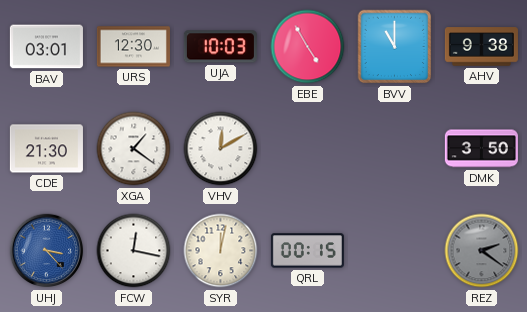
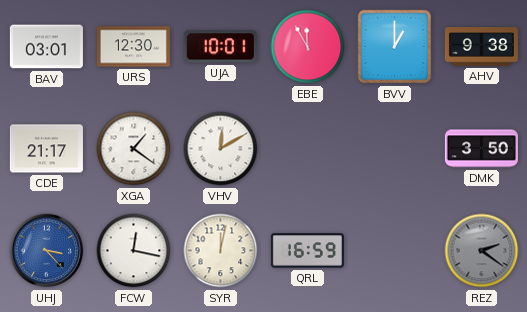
UJA: 10:03 -> 10:01 (220, 47)
EBE: 4:55 -> 11:55 (308, 47)
BVV: 11:00 -> 1:00 (395, 47)
CDE: 21:30 -> 21:17 (46, 149)
QRL: 00:15 -> 16:59 (307, 251)
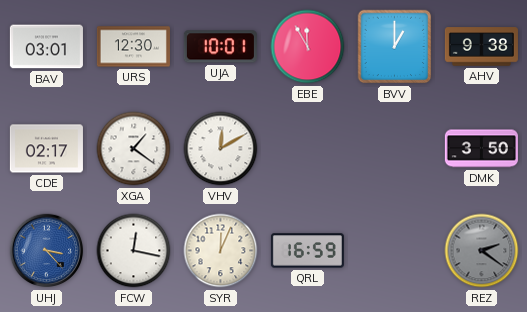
CDE: 21:17 -> 02:17 (46, 149)
SYR: 12:02 -> 12:04 (221, 251)
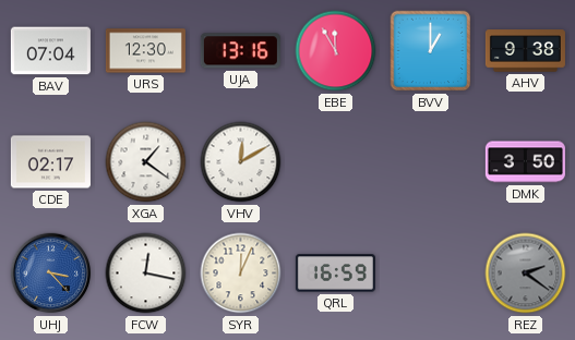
BAV: 03:01 -> 07:04 (50, 51)
UJA: 10:01 -> 13:16 (240, 51)
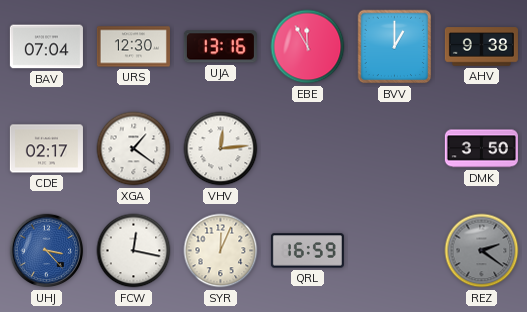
VHV: 12:10 -> 12:14 (221, 149)
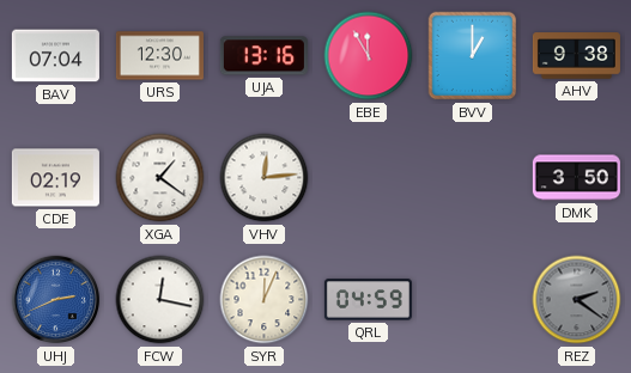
CDE: 02:17 -> 02:19 (55, 178)
UHJ: 3:23 -> 2:41 (56, 300)
QRL: 16:59 -> 04:59 (368, 300)
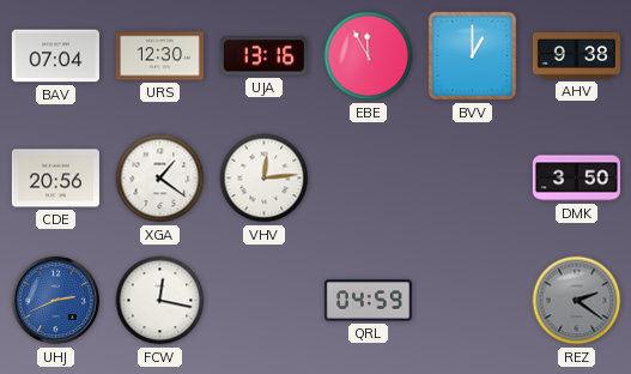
CDE: 02:19 -> 20:56 (55, 179)
SYR: 12:04 -> none (265, 300)
